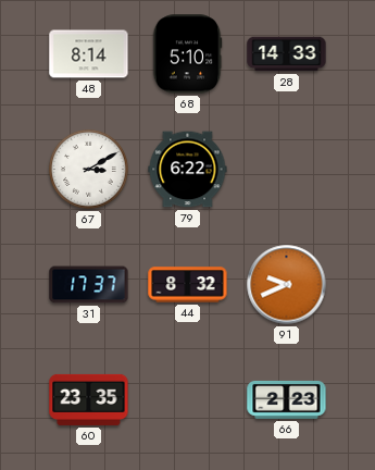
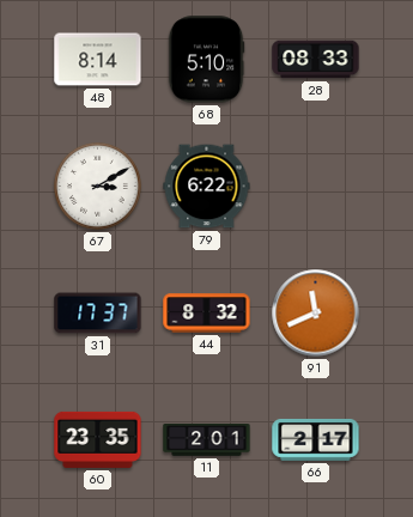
28: 14:33 -> 08:33 (316, 60)
91: 9:41 -> 11:41 (316, 314)
11: none -> 2:01 (207, 440)
66: 2:23 -> 2:17 (316, 440)
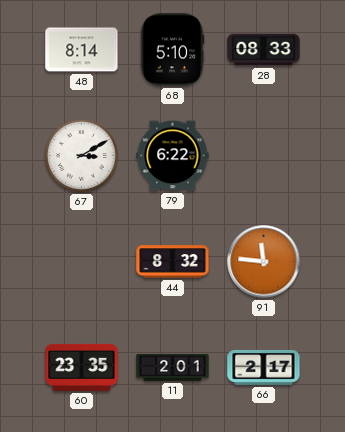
31: 17:37 -> none (98, 314)
91: 11:41 -> 11:46 (264, 262)
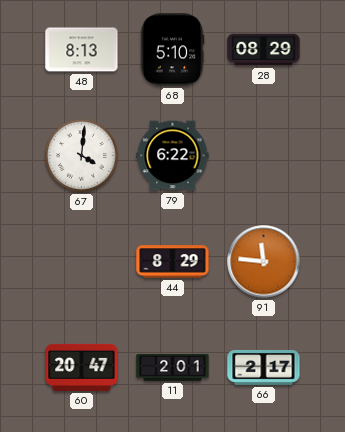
48: 8:14 -> 8:13 (82, 50)
28: 08:33 -> 08:29 (264, 50)
67: 3:10 -> 4:01 (82, 156)
44: 8:32 -> 8:29 (173, 262)
60: 23:35 -> 20:47 (82, 367)
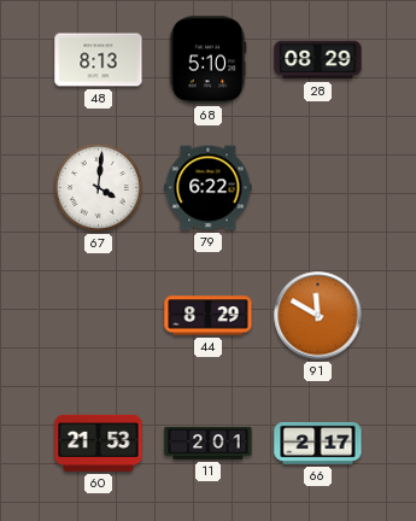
91: 11:46 -> 11:50 (318, 316)
60: 20:47 -> 21:53 (99, 443)
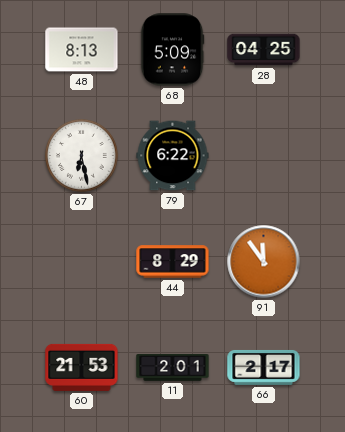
68: 5:10 -> 5:09 (172, 50)
28: 08:29 -> 04:25 (264, 50)
67: 4:01 -> 6:28 (82, 156)
91: 11:50 -> 11:54 (264, 262)
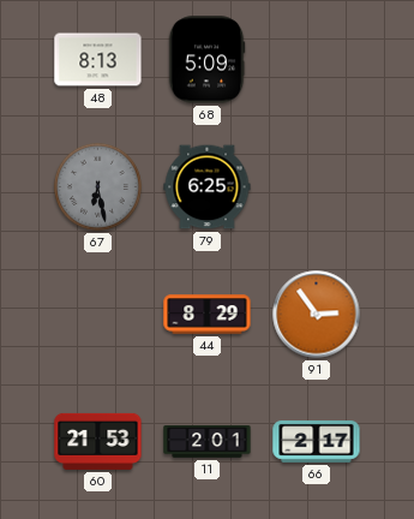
28: 04:25 -> none (264, 50)
67 dial: white -> grey (98, 187)
79: 6:22 -> 6:25 (208, 187)
91: 11:54 -> 2:54 (317, 315)
